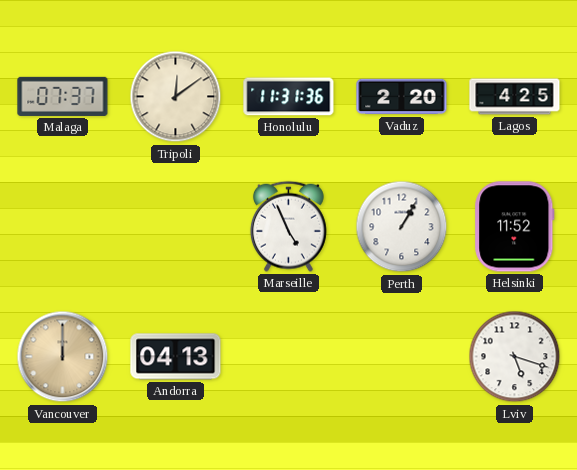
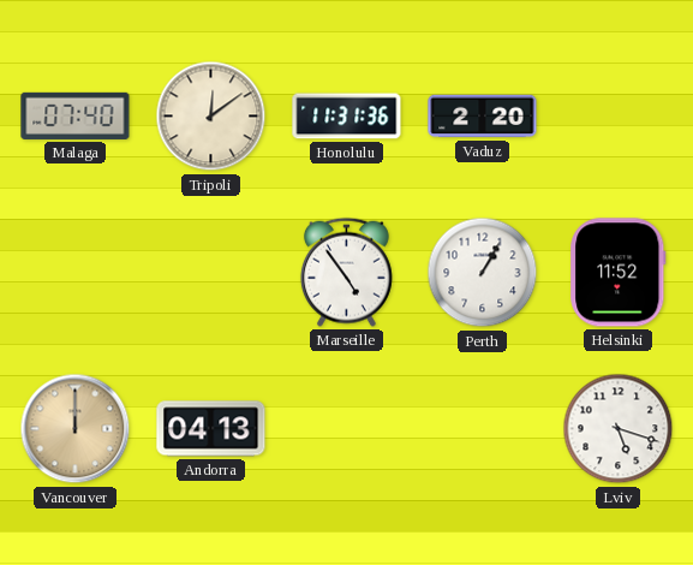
Malaga: 07:37 -> 07:40 (76, 115)
Lagos: 4:25 -> none (515, 97)
Marseille: 4:56 -> 4:54 (346, 272)
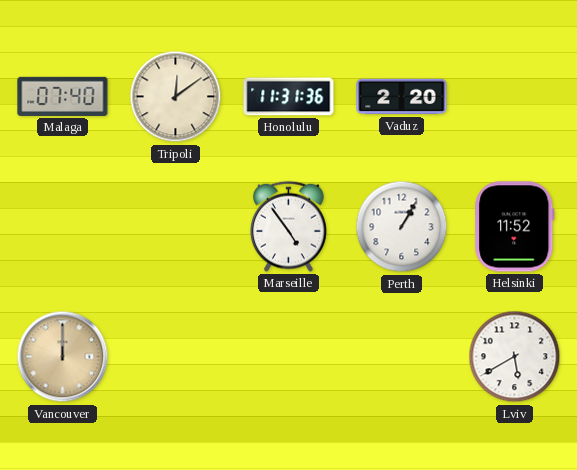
Andorra: 04:13 -> none (211, 429)
Lviv: 5:18 -> 5:40 (515, 357)
